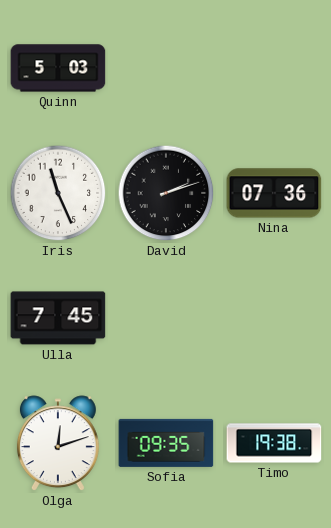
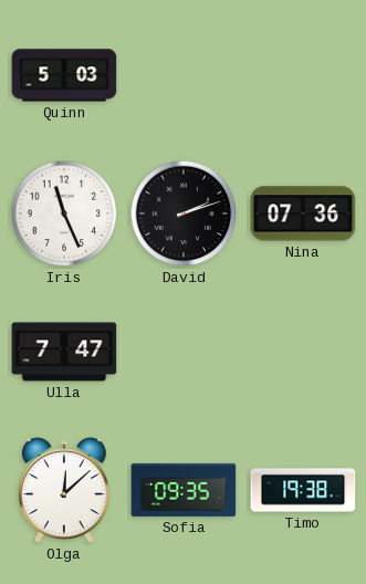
Ulla: 7:45 -> 7:47 (64, 352)
Olga: 12:12 -> 12:08 (64, 491)
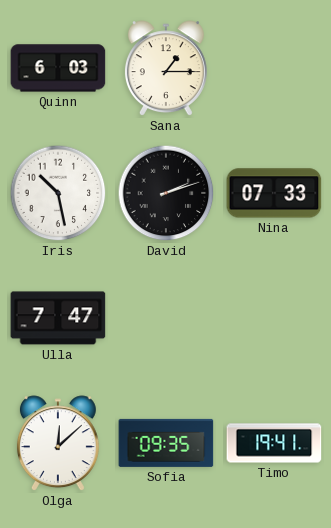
Quinn: 5:03 -> 6:03 (58, 68)
Sana: none -> 1:15 (166, 69)
Iris: 11:26 -> 10:28 (58, 193)
Nina: 07:36 -> 07:33 (274, 193)
Timo: 19:38 -> 19:41 (274, 443)
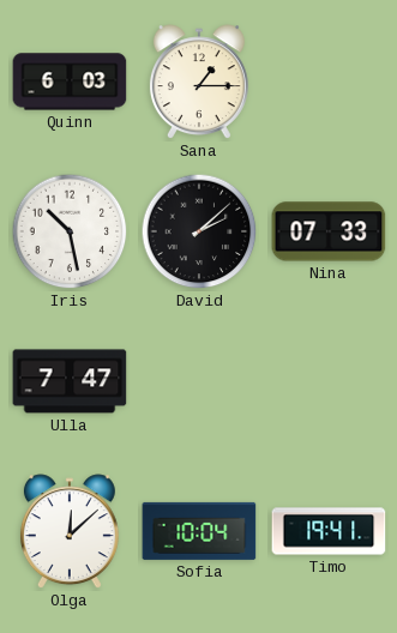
David: 2:12 -> 2:08 (199, 231)
Sofia: 09:35 -> 10:04 (199, 531)
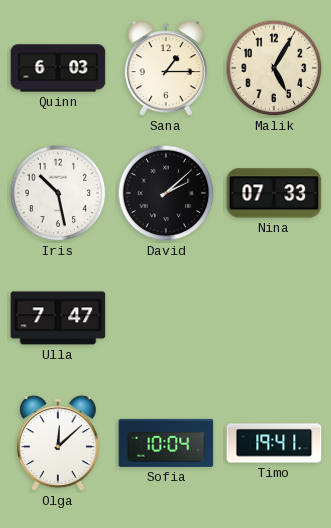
Malik: none -> 5:05 (274, 68)
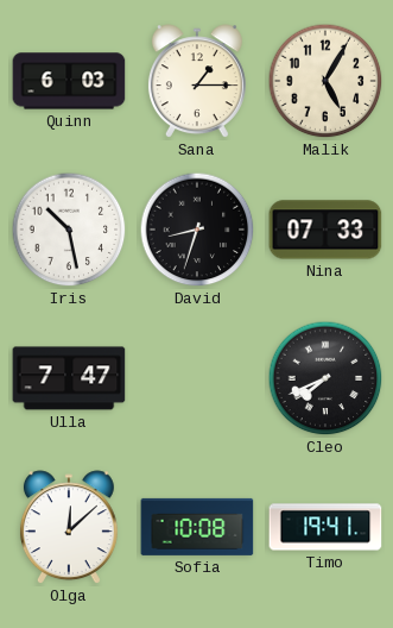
David: 2:08 -> 8:33 (197, 230)
Cleo: none -> 7:41 (325, 378)
Sofia: 10:04 -> 10:08 (197, 527)
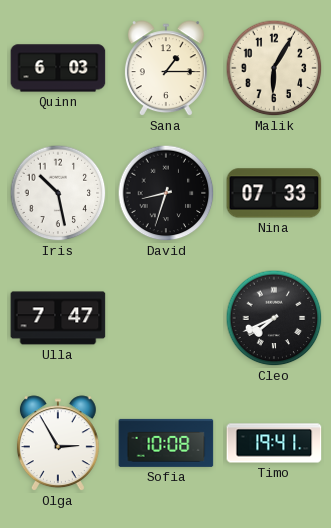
Malik: 5:05 -> 6:05 (274, 68)
Olga: 12:08 -> 2:55 (58, 444)
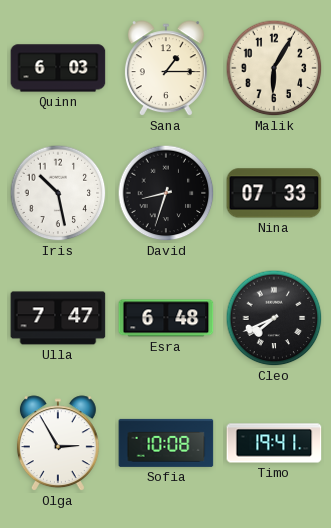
Esra: none -> 6:48 (166, 318)
